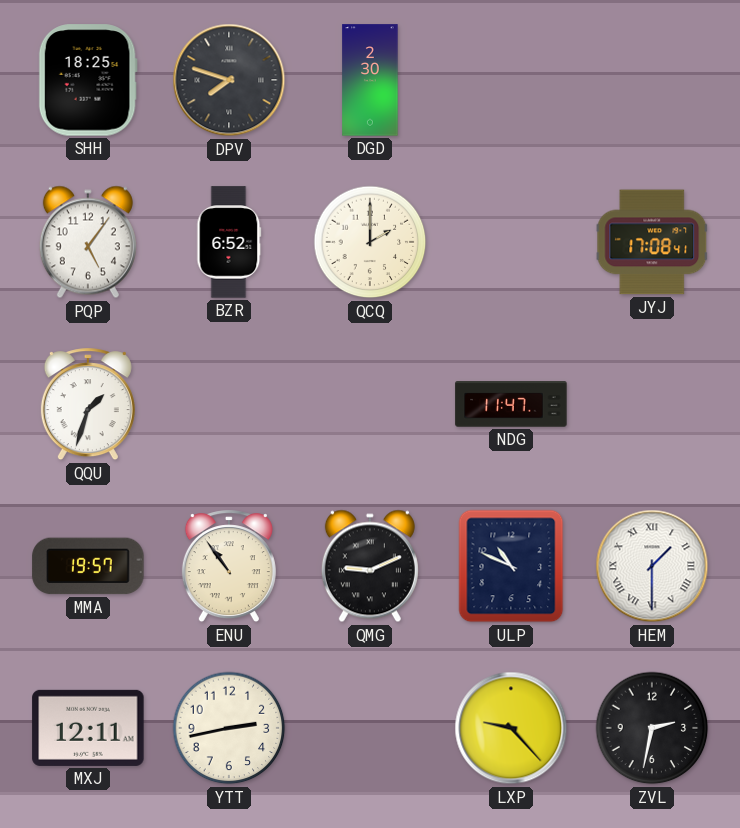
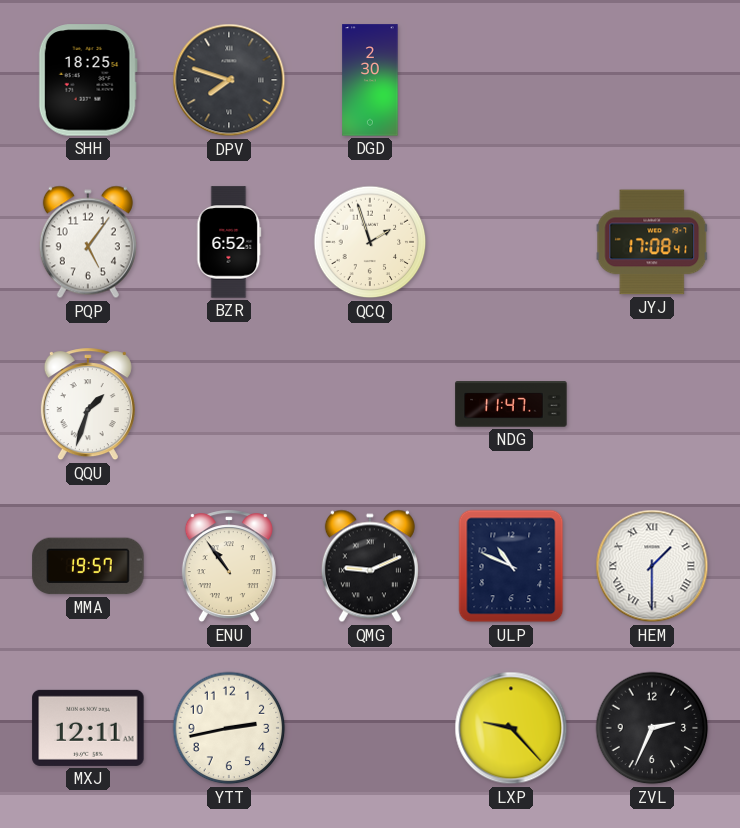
QCQ: 2:00 -> 1:57 (370, 242)
ZVL: 2:32 -> 2:34 (652, 728)
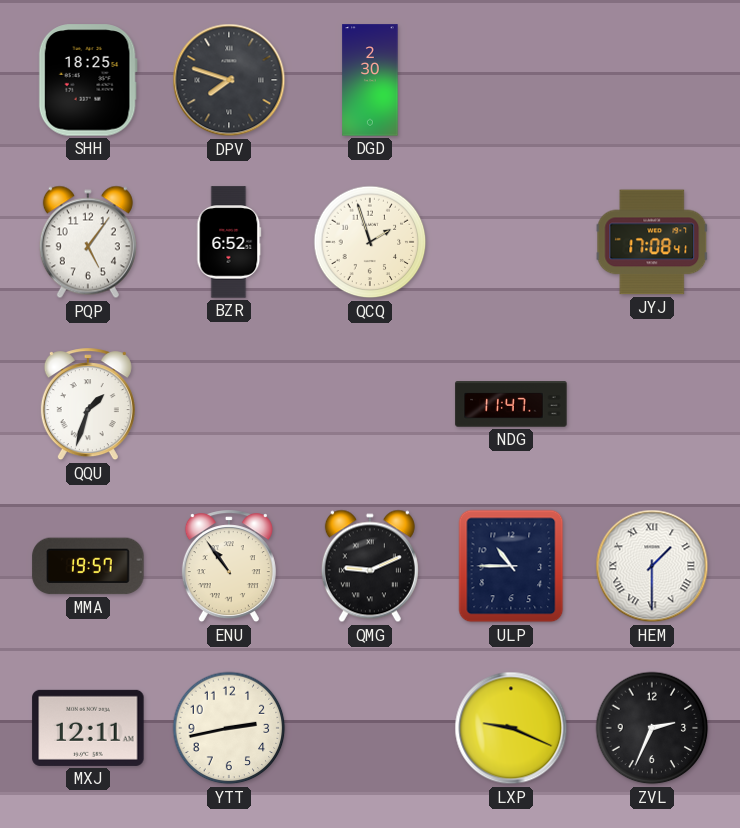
ULP: 10:49 -> 10:45 (511, 566)
LXP: 9:23 -> 9:19 (511, 728)
